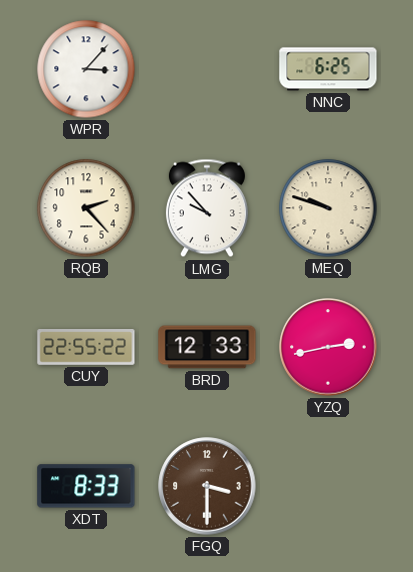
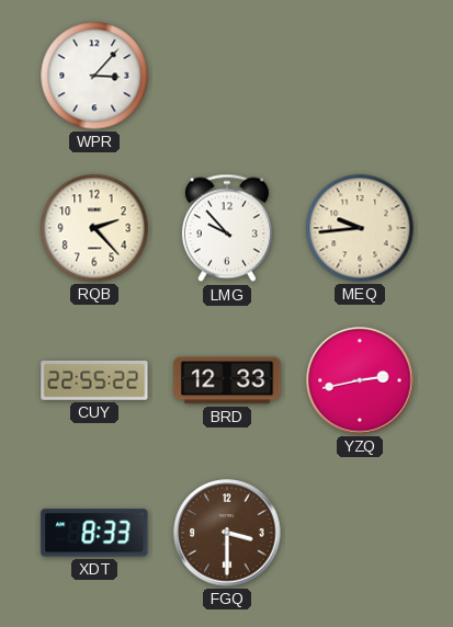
NNC: 6:25 -> none (328, 69)
MEQ: 9:48 -> 9:44 (360, 228)
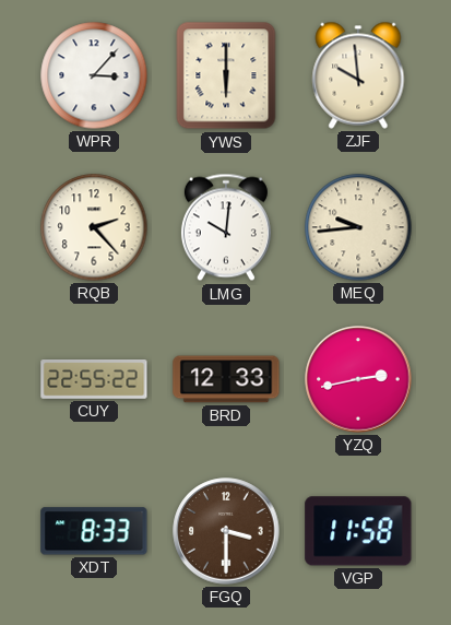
YWS: none -> 6:00 (226, 75)
ZJF: none -> 9:59 (358, 75)
LMG: 9:53 -> 10:01 (226, 227)
VGP: none -> 11:58 (358, 531)
